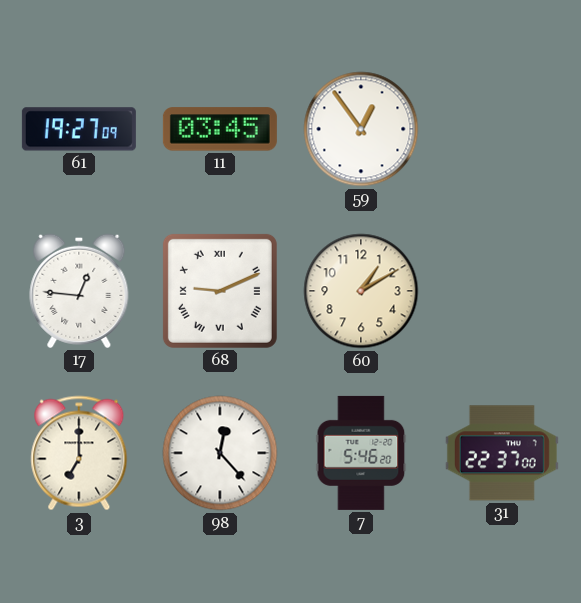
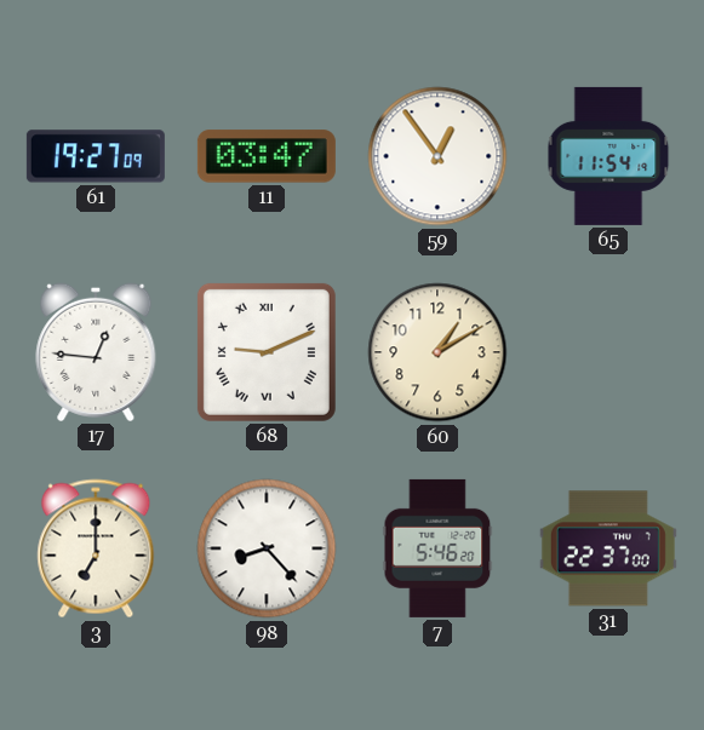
11: 03:45 -> 03:47 (267, 156)
65: none -> 11:54 (608, 156)
98: 12:23 -> 8:23 (267, 548)
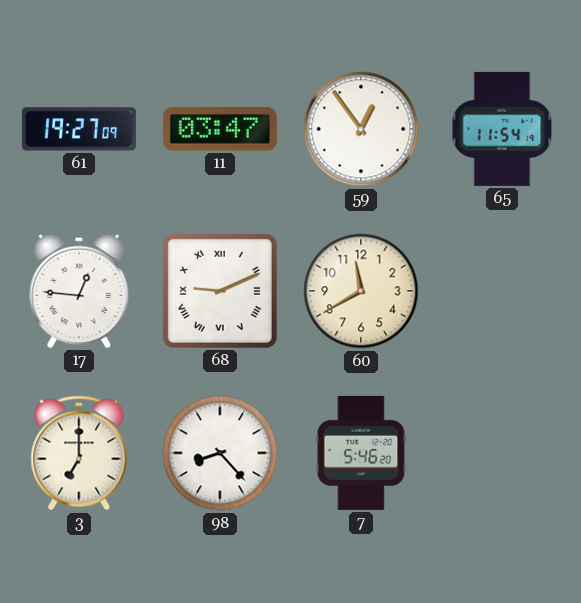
60: 1:10 -> 11:40 (361, 291)
31: 22:37 -> none (608, 548)
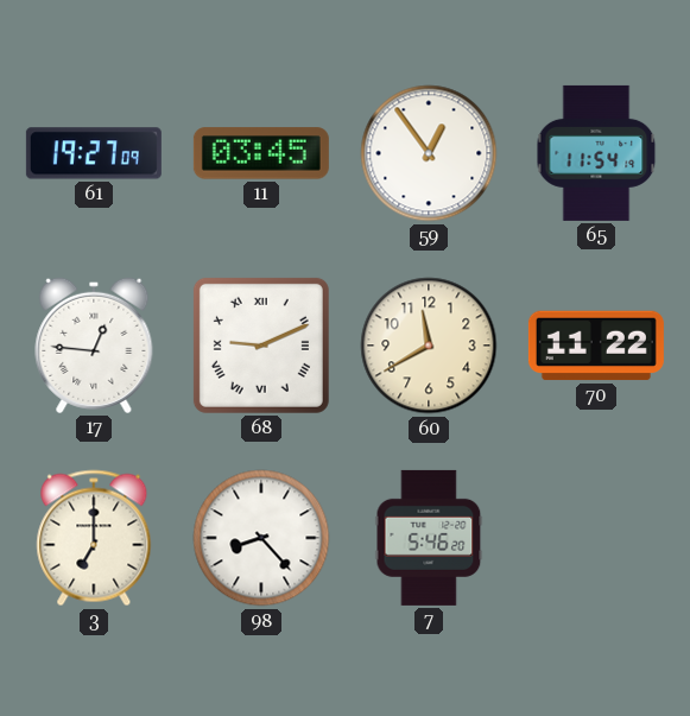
11: 03:47 -> 03:45 (261, 153)
70: none -> 11:22 (596, 346)
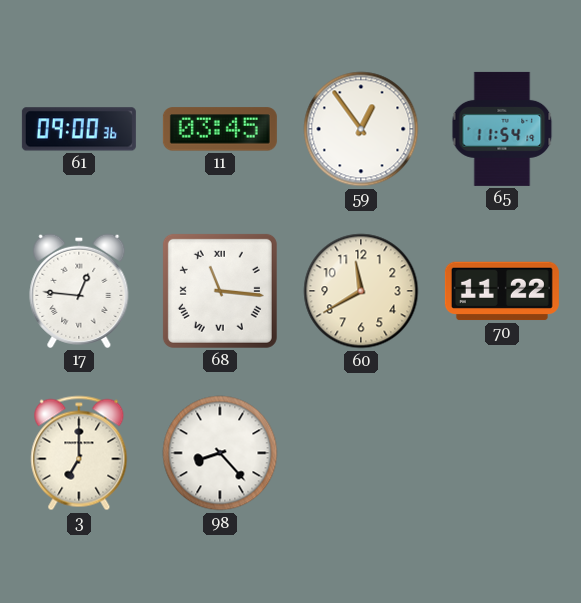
61: 19:27 -> 09:00 (79, 129)
68: 9:11 -> 11:16 (220, 291)
7: 5:46 -> none (429, 538)
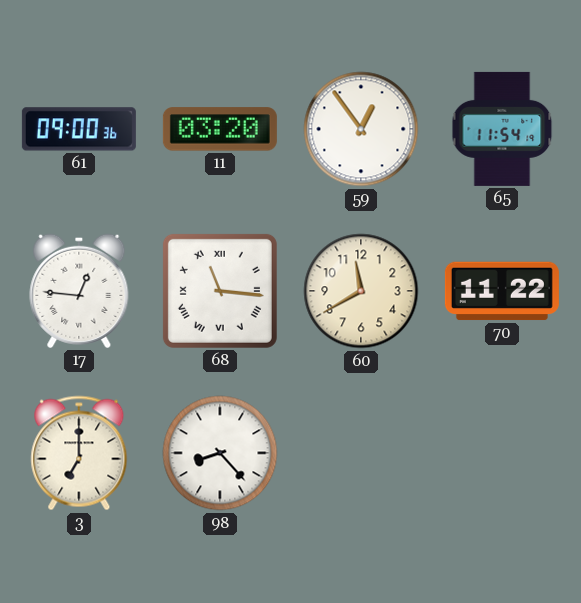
11: 03:45 -> 03:20 (220, 129)
